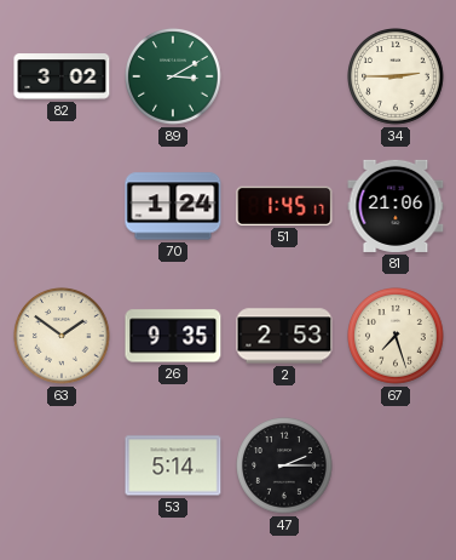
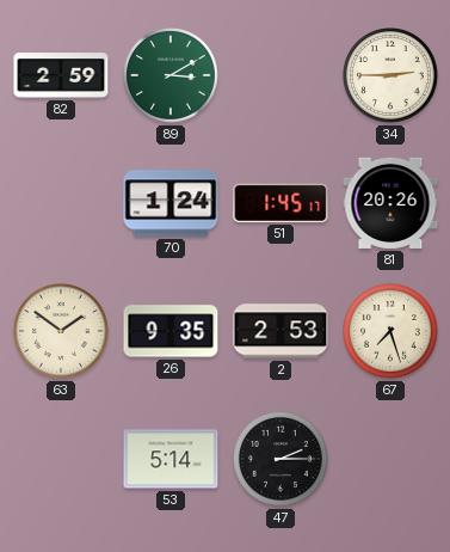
82: 3:02 -> 2:59 (61, 75)
81: 21:06 -> 20:26 (390, 203)
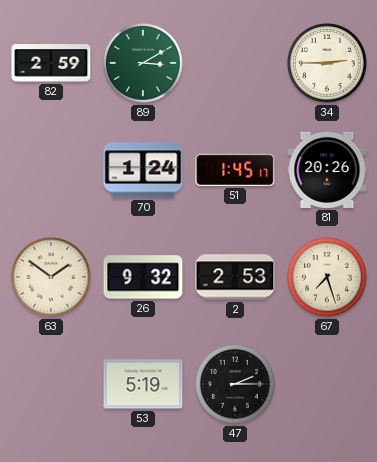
26: 9:35 -> 9:32 (143, 277)
53: 5:14 -> 5:19 (143, 384)
